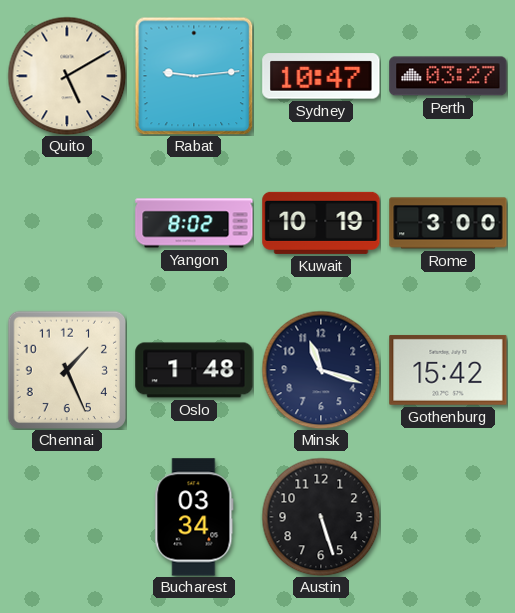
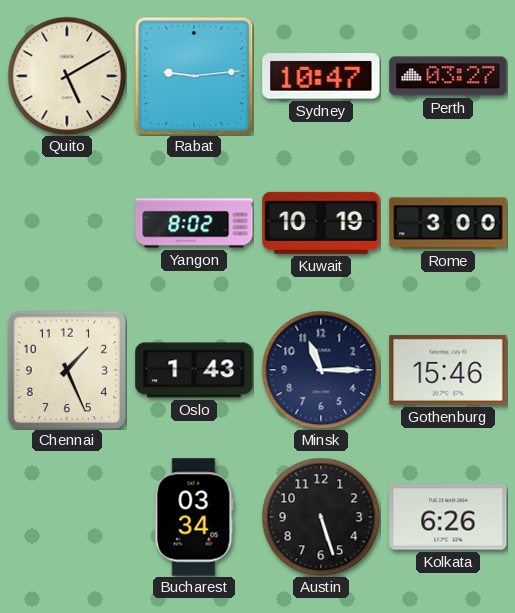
Oslo: 1:48 -> 1:43 (194, 370)
Minsk: 11:18 -> 11:15 (321, 370)
Gothenburg: 15:42 -> 15:46 (448, 370)
Kolkata: none -> 6:26 (448, 517)
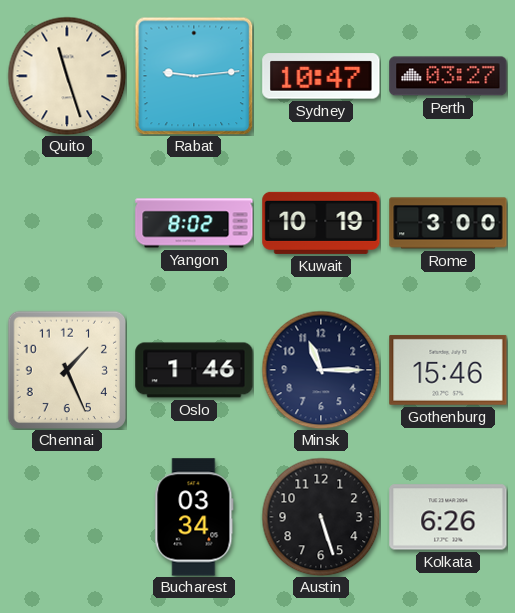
Quito: 5:10 -> 11:27 (67, 76)
Oslo: 1:43 -> 1:46 (194, 370)
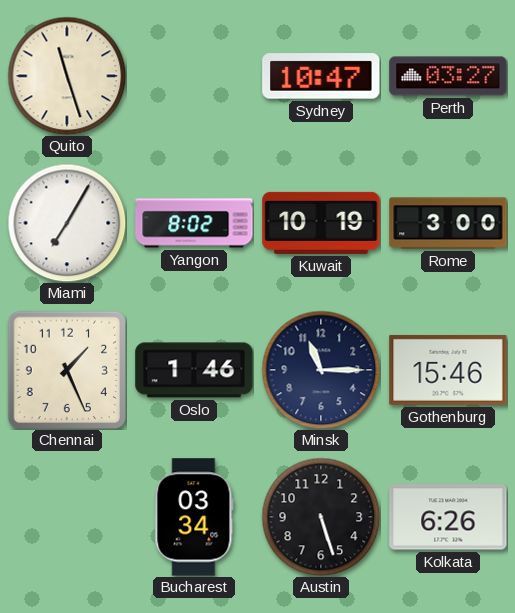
Rabat: 9:14 -> none (194, 76)
Miami: none -> 7:05 (67, 223)
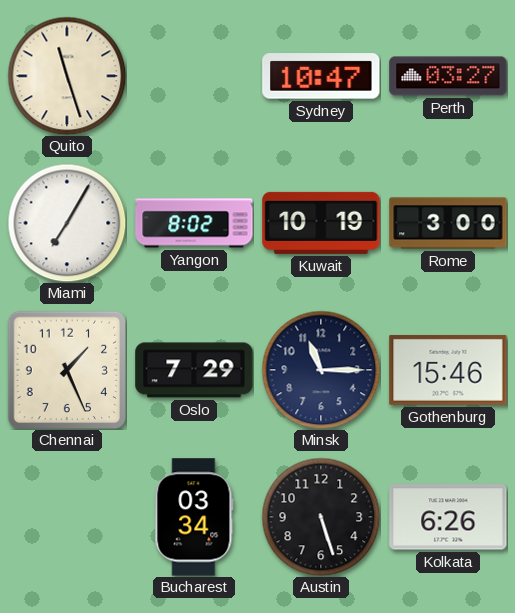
Oslo: 1:46 -> 7:29 (194, 370)
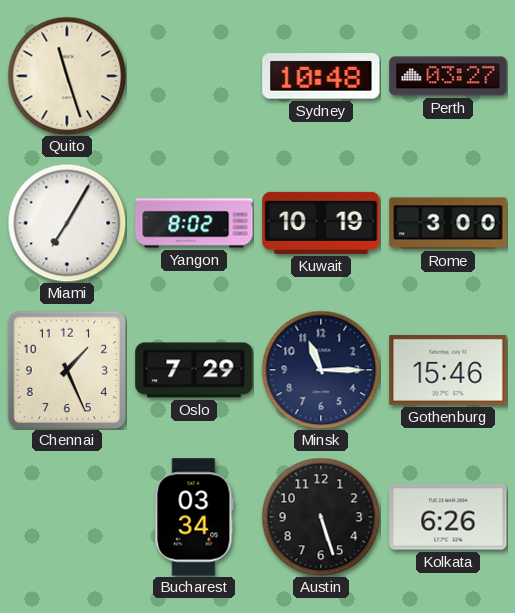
Sydney: 10:47 -> 10:48 (321, 76)
